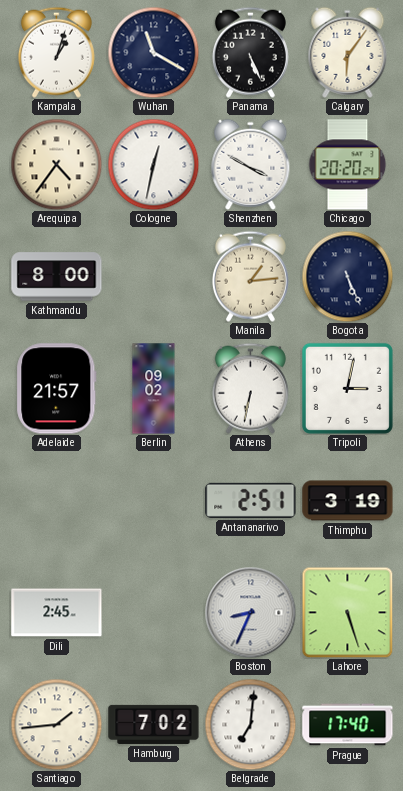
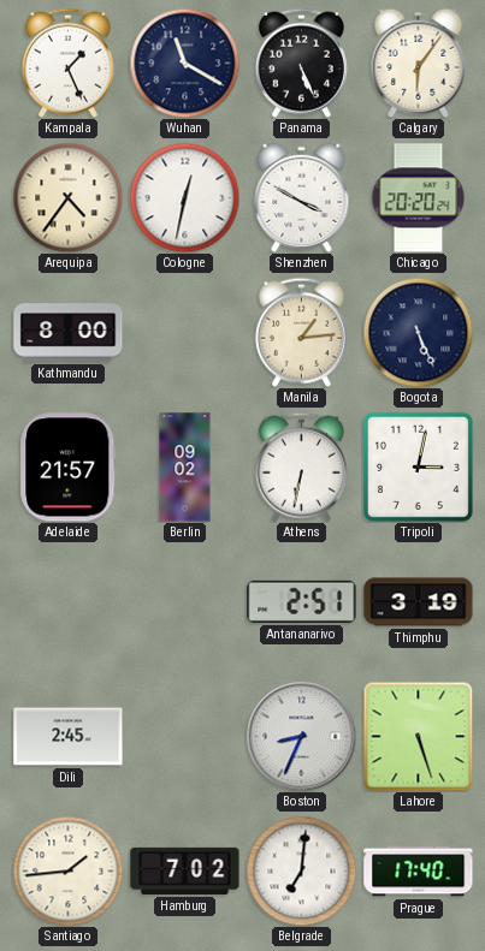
Kampala: 1:03 -> 1:26 (67, 63)
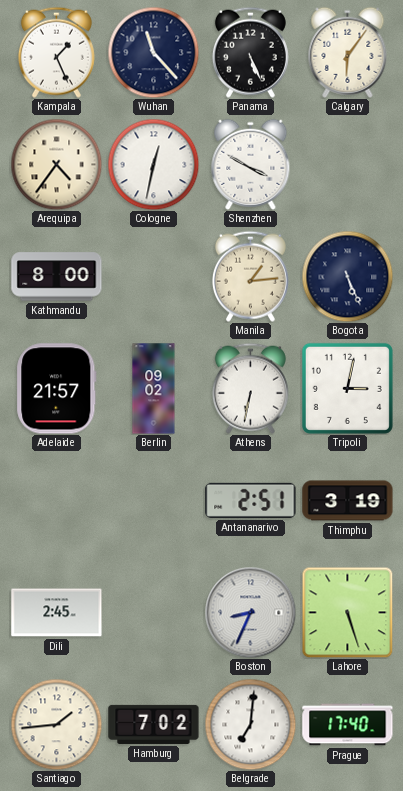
Wuhan: 11:20 -> 11:23 (153, 52)
Chicago: 20:20 -> none (419, 198)
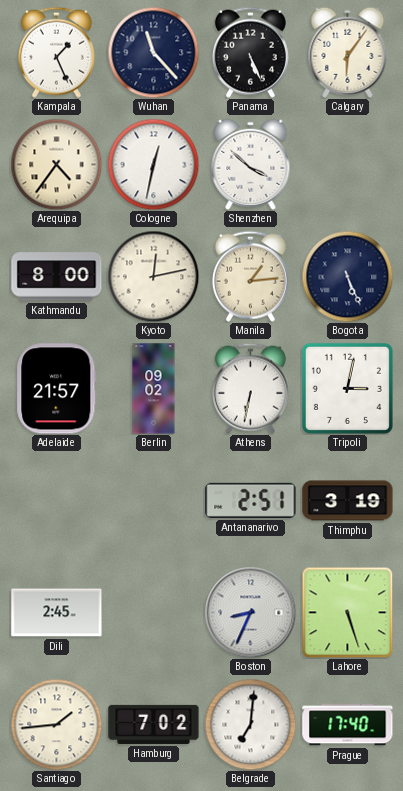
Shenzhen: 3:50 -> 3:52 (251, 164)
Kyoto: none -> 12:13 (153, 276)
